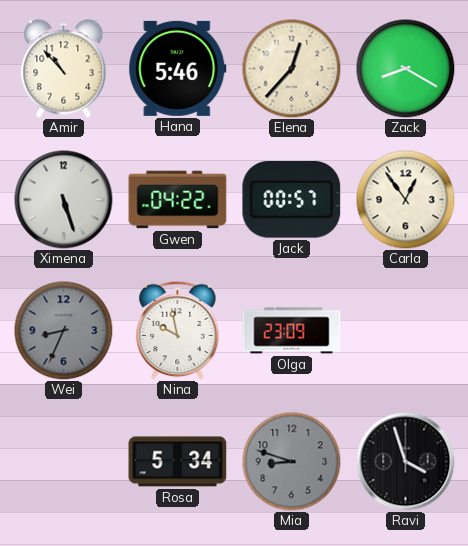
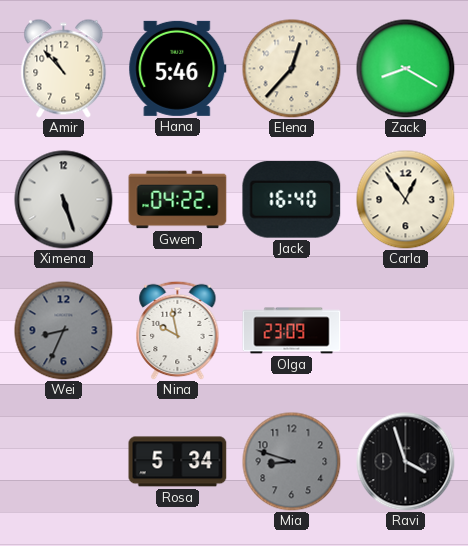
Jack: 00:57 -> 16:40 (292, 200)
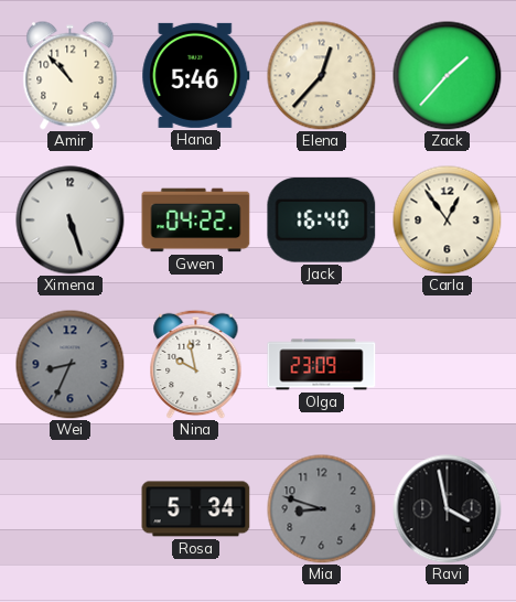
Zack: 8:20 -> 1:37 (448, 76)
Ravi: 3:57 -> 3:58 (448, 509)
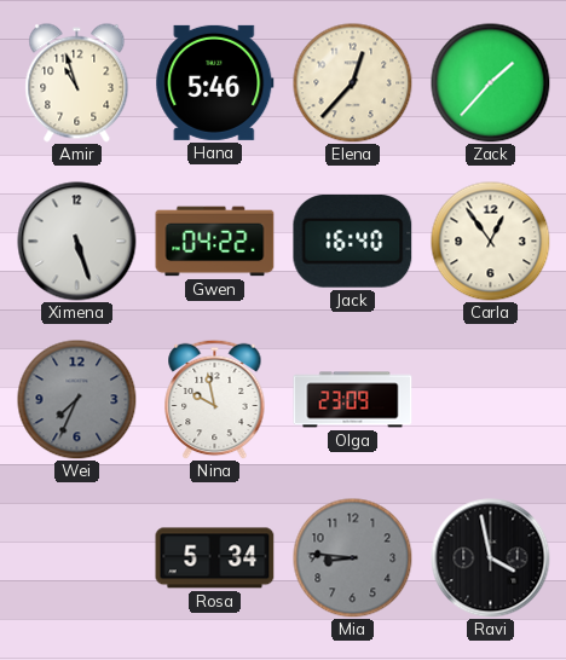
Amir: 10:53 -> 10:57 (77, 83)
Wei: 8:34 -> 7:34 (77, 400)
Mia: 8:48 -> 8:46 (353, 558)
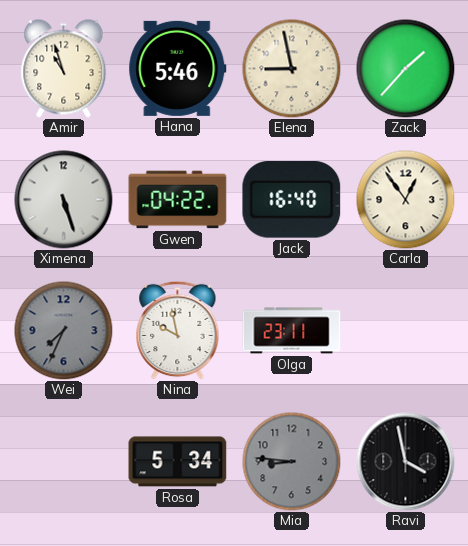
Elena: 12:37 -> 8:58 (292, 69)
Olga: 23:09 -> 23:11 (292, 331)
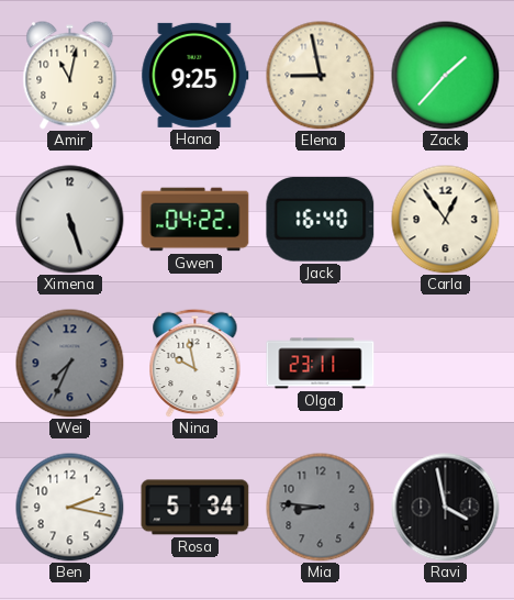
Amir: 10:57 -> 11:02 (70, 76)
Hana: 5:46 -> 9:25 (195, 75)
Ben: none -> 2:17 (70, 508)
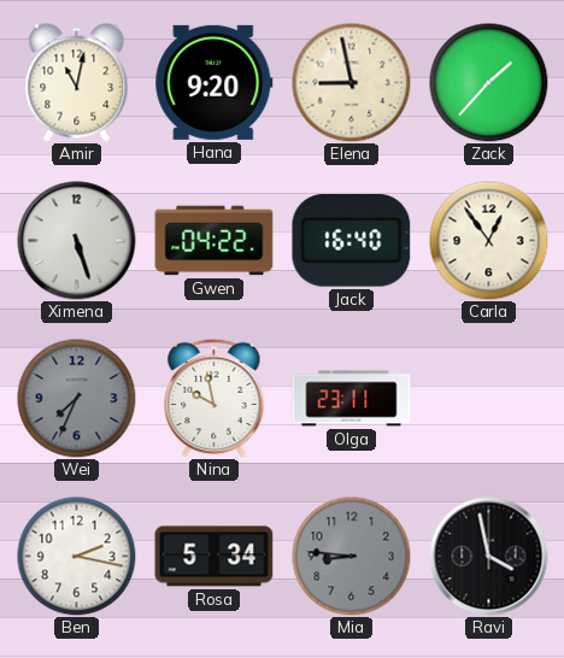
Hana: 9:25 -> 9:20 (215, 82)
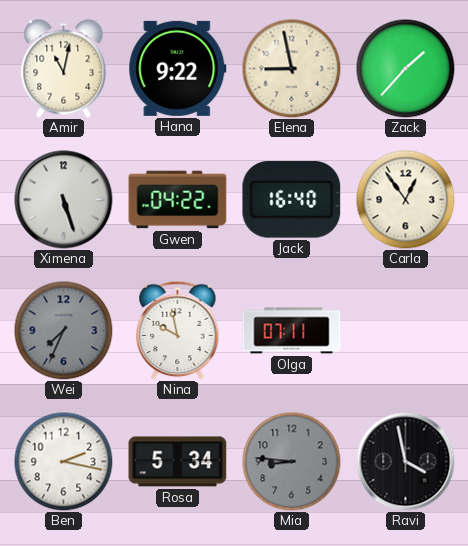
Hana: 9:20 -> 9:22 (178, 68)
Olga: 23:11 -> 07:11 (292, 331)
